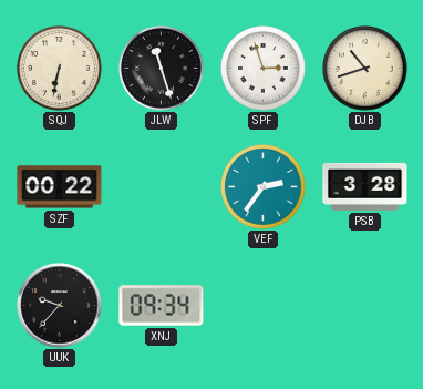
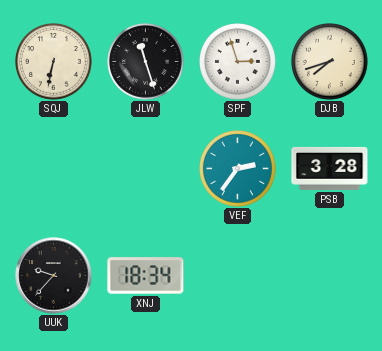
DJB: 10:42 -> 7:42 (330, 62)
SZF: 00:22 -> none (60, 187)
XNJ: 09:34 -> 18:34 (146, 276)
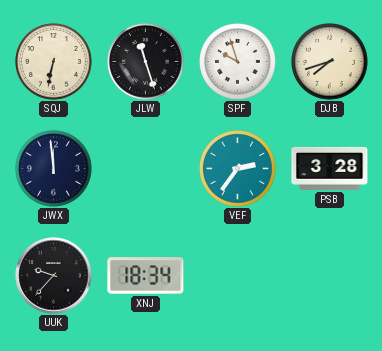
SPF: 2:57 -> 9:57 (238, 62)
JWX: none -> 11:59 (54, 169)
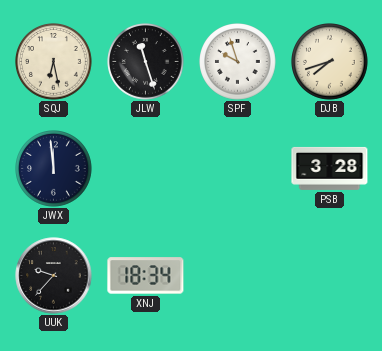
SQJ: 6:32 -> 6:28 (54, 62)
VEF: 2:36 -> none (238, 169)
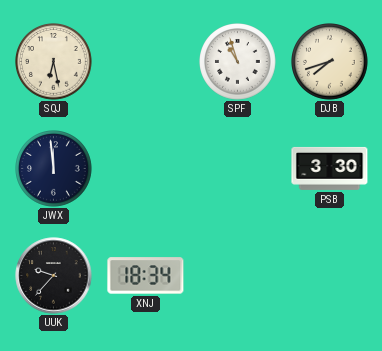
JLW: 11:27 -> none (146, 62)
SPF: 9:57 -> 10:57 (238, 62)
PSB: 3:28 -> 3:30 (330, 168)
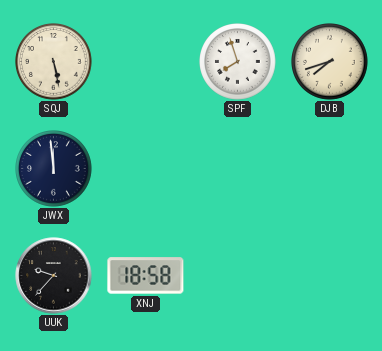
SQJ: 6:28 -> 5:28 (54, 62)
SPF: 10:57 -> 7:57 (238, 62)
PSB: 3:30 -> none (330, 168)
XNJ: 18:34 -> 18:58 (146, 276)
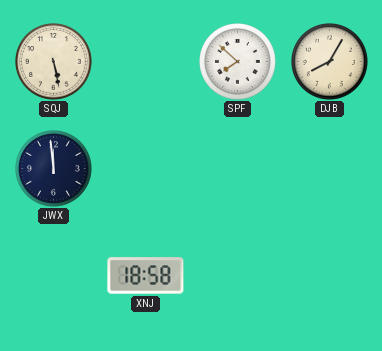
SPF: 7:57 -> 7:52 (238, 62)
DJB: 7:42 -> 8:05 (330, 62)
UUK: 9:37 -> none (54, 276)
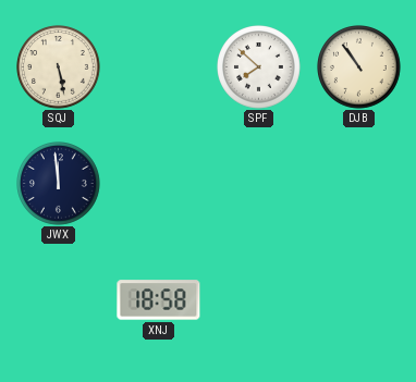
DJB: 8:05 -> 10:54 (359, 67)
